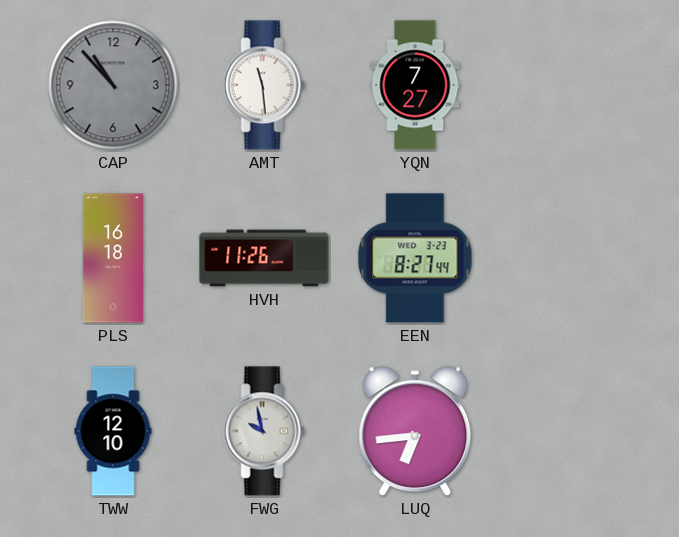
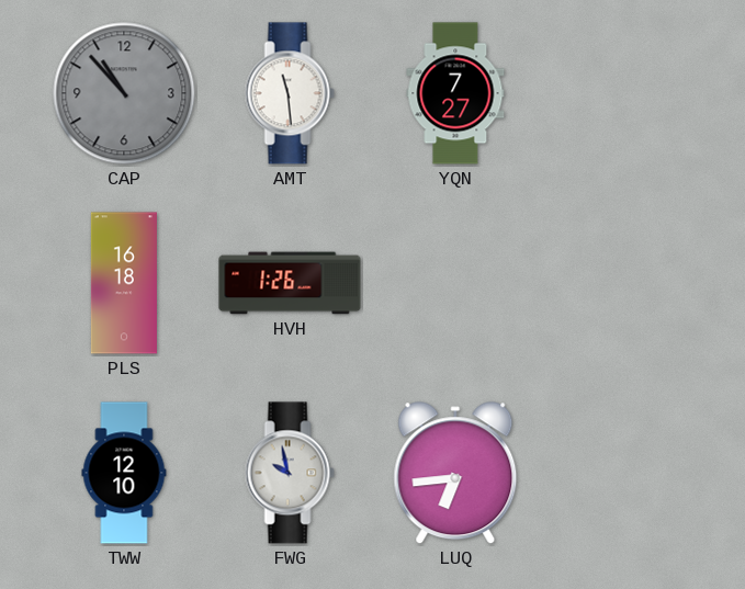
HVH: 11:26 -> 1:26 (290, 283)
EEN: 8:27 -> none (415, 258)
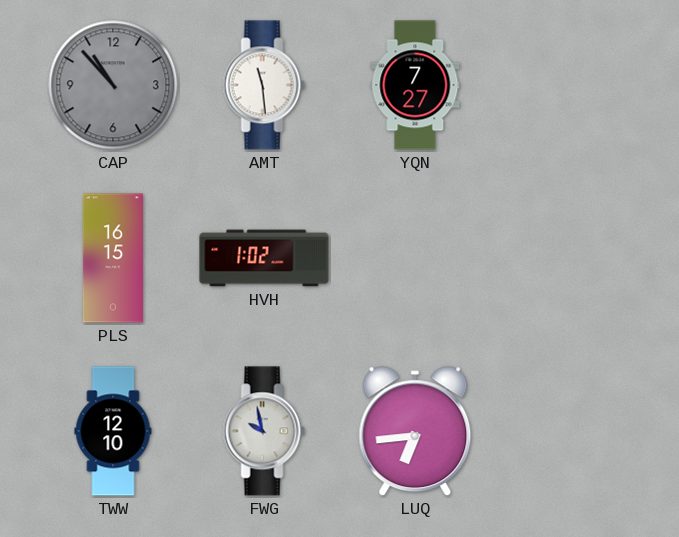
PLS: 16:18 -> 16:15 (113, 258)
HVH: 1:26 -> 1:02 (264, 258)
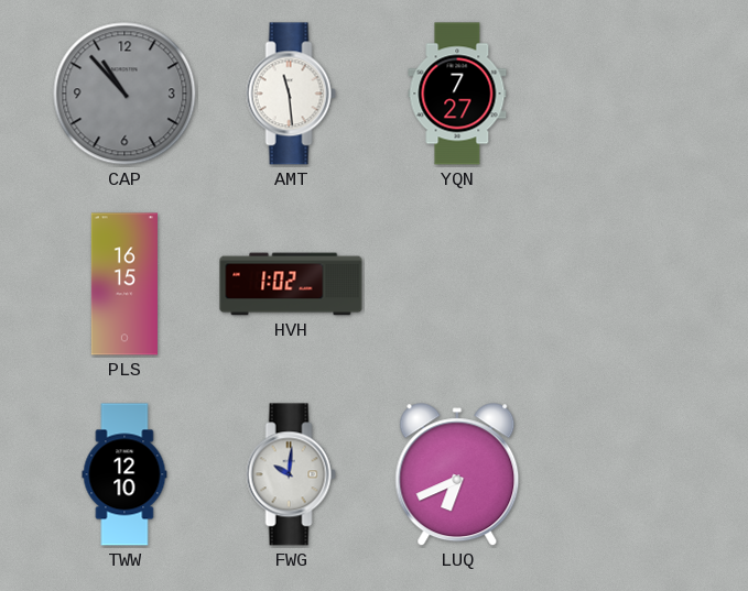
FWG: 9:58 -> 10:01 (291, 474)
LUQ: 6:44 -> 6:41 (457, 475)
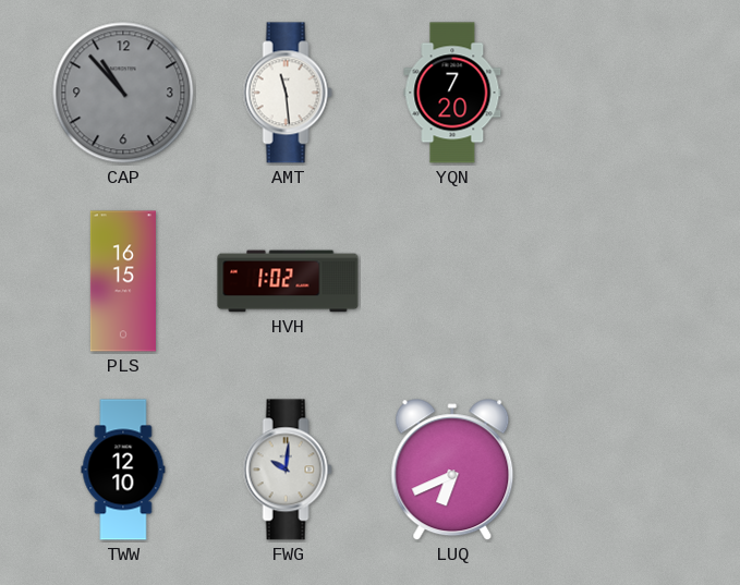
YQN: 7:27 -> 7:20 (452, 93)
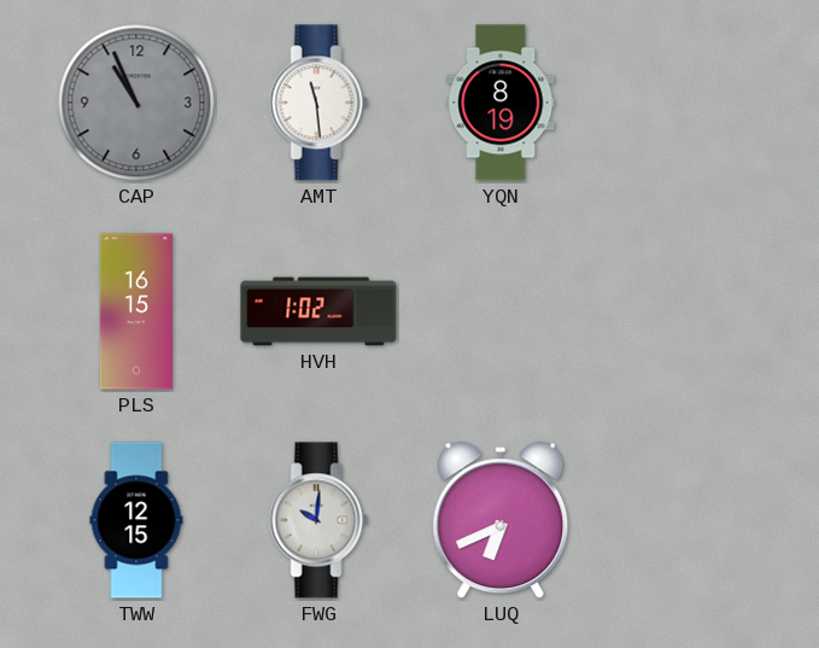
CAP: 10:53 -> 10:56 (136, 103)
YQN: 7:20 -> 8:19 (501, 103)
TWW: 12:10 -> 12:15 (136, 520)
